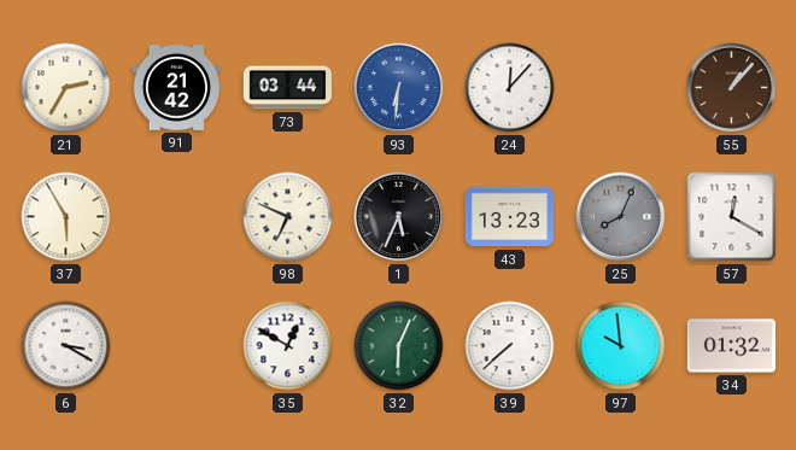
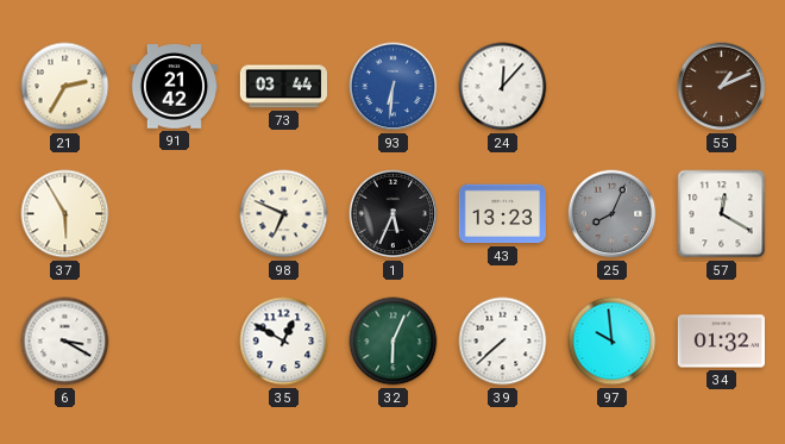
55: 1:07 -> 1:11 (722, 87)
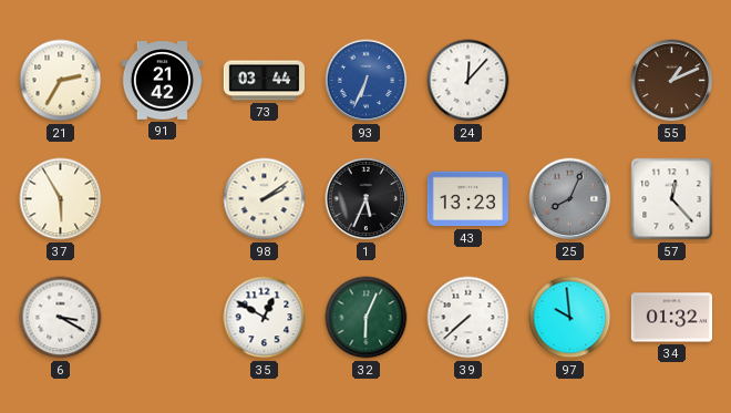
93: 6:31 -> 6:34 (367, 81)
98: 6:49 -> 2:09 (265, 199)
57: 12:20 -> 12:23 (672, 199)
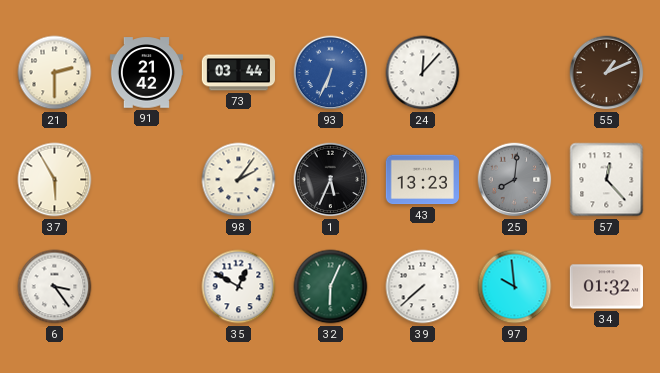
21: 2:35 -> 2:30 (55, 73)
98: 2:09 -> 2:06 (239, 180)
25: 8:04 -> 8:01 (515, 180)
6: 3:20 -> 3:24 (55, 287)
